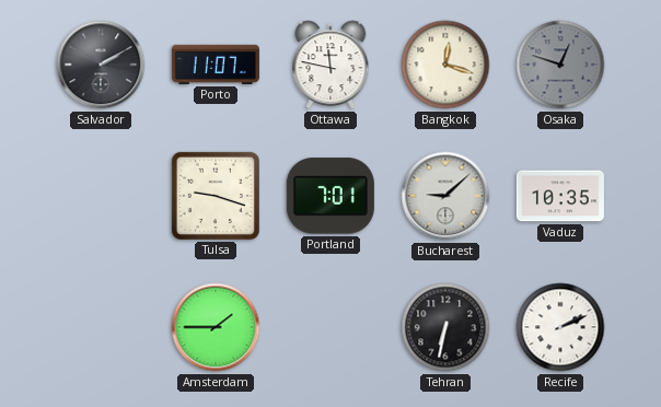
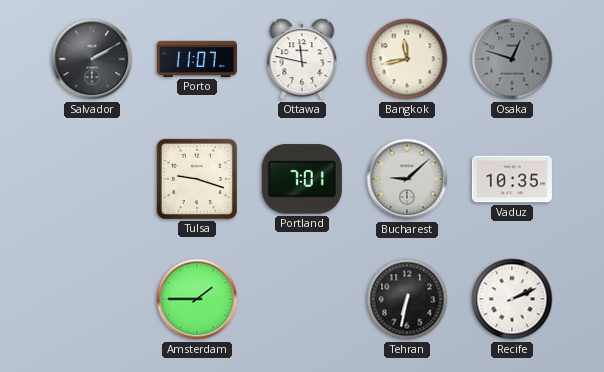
Bangkok: 12:18 -> 11:43 (407, 59)
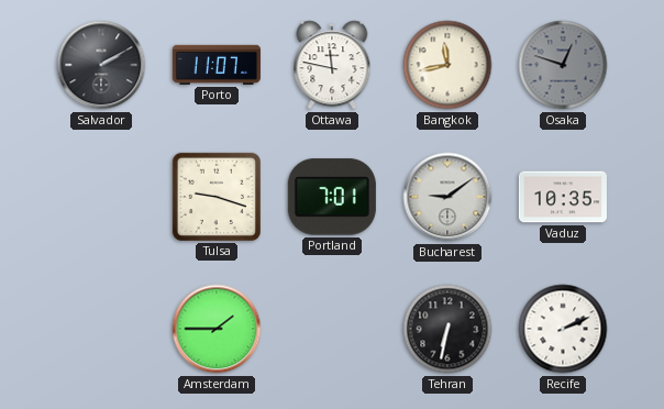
Bucharest: 9:08 -> 9:09 (447, 197)
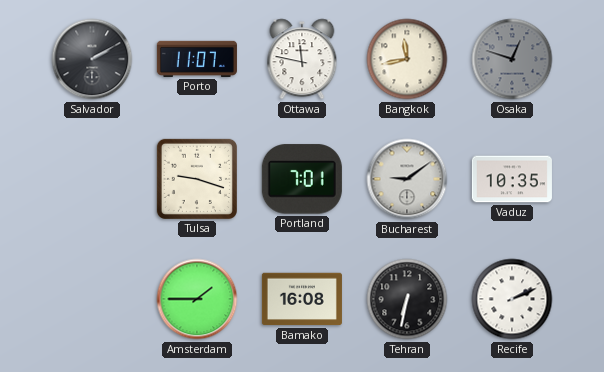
Bamako: none -> 16:08 (302, 299)
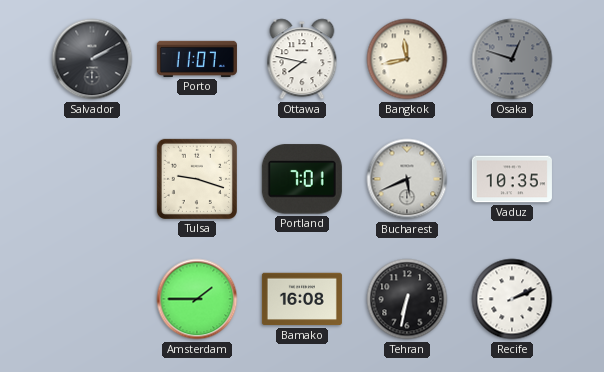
Ottawa: 11:47 -> 7:47 (302, 59)
Bucharest: 9:09 -> 5:41 (407, 179)
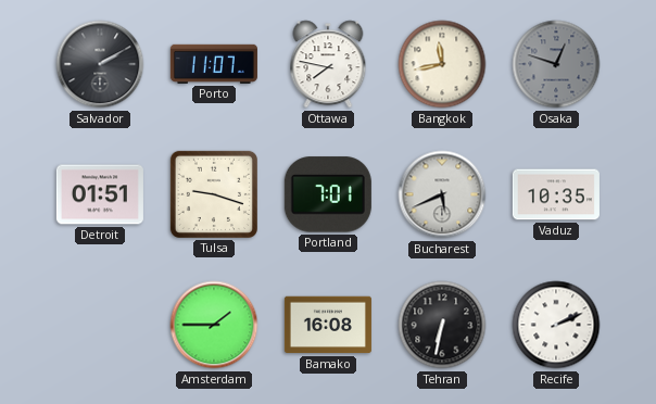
Detroit: none -> 01:51 (100, 194)
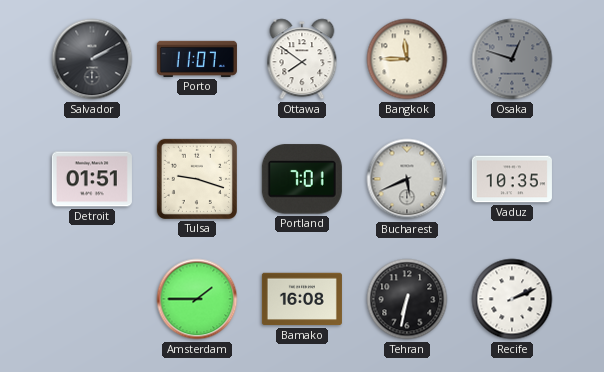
Ottawa: 7:47 -> 7:51 (302, 59)
Bangkok: 11:43 -> 11:45 (407, 59)
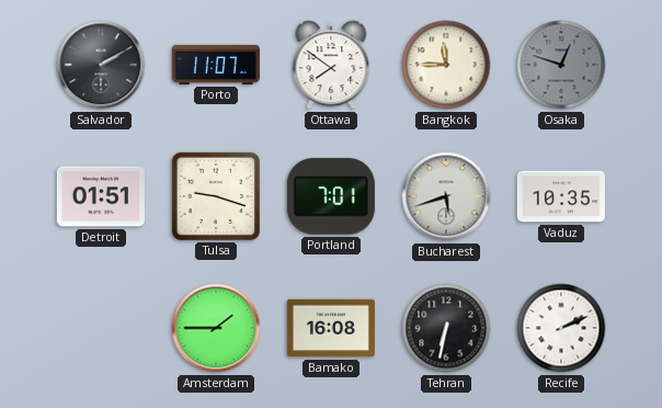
Bucharest: 5:41 -> 5:42 (446, 196)
